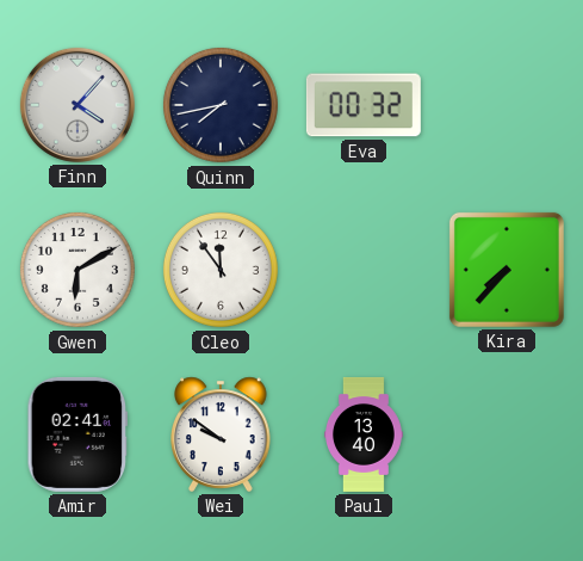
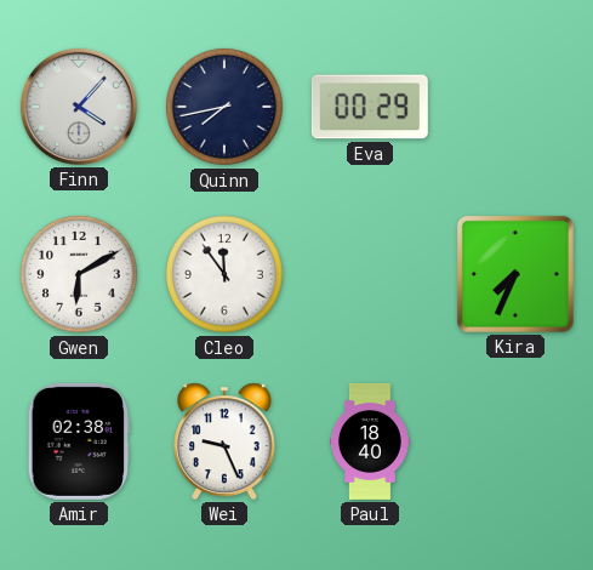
Eva: 00:32 -> 00:29 (370, 107)
Kira: 7:37 -> 7:34 (515, 274)
Amir: 02:41 -> 02:38 (78, 441)
Wei: 9:51 -> 9:26 (226, 441)
Paul: 13:40 -> 18:40 (371, 441)
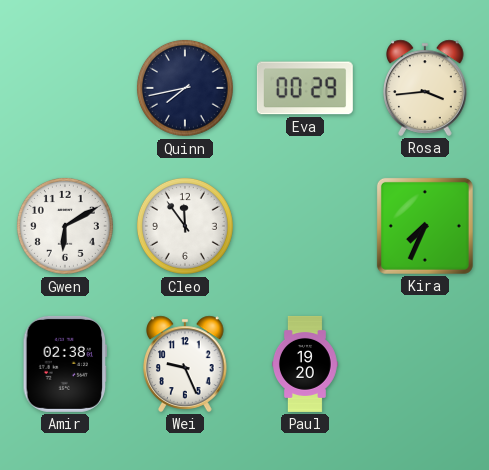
Finn: 4:07 -> none (79, 107)
Rosa: none -> 3:44 (426, 88)
Paul: 18:40 -> 19:20 (306, 364)
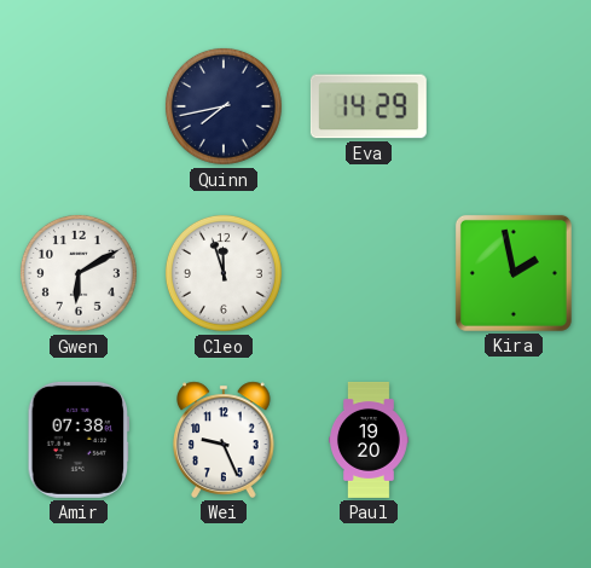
Eva: 00:29 -> 14:29 (369, 106)
Rosa: 3:44 -> none (426, 88)
Cleo: 11:54 -> 11:57 (224, 273)
Kira: 7:34 -> 1:58 (514, 273)
Amir: 02:38 -> 07:38 (77, 440)
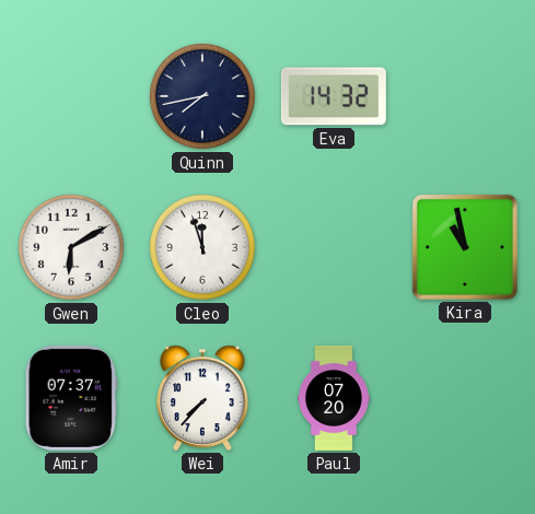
Eva: 14:29 -> 14:32 (334, 96)
Kira: 1:58 -> 10:58 (465, 247)
Amir: 07:38 -> 07:37 (70, 398)
Wei: 9:26 -> 7:37 (203, 398)
Paul: 19:20 -> 07:20 (335, 398)
